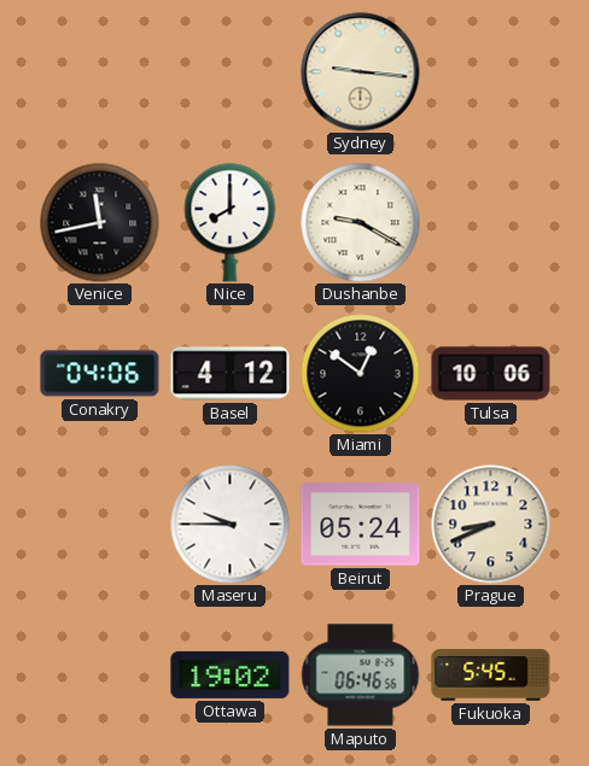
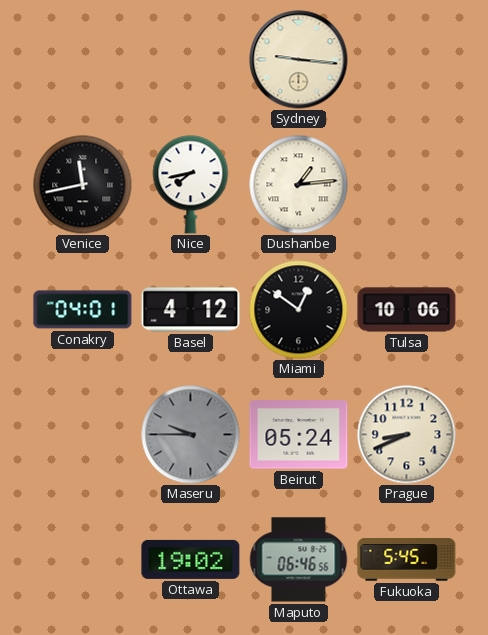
Nice: 8:00 -> 7:43 (191, 185)
Dushanbe: 9:20 -> 1:14 (299, 185)
Conakry: 04:06 -> 04:01 (83, 310)
Maseru dial: white -> grey (191, 435)
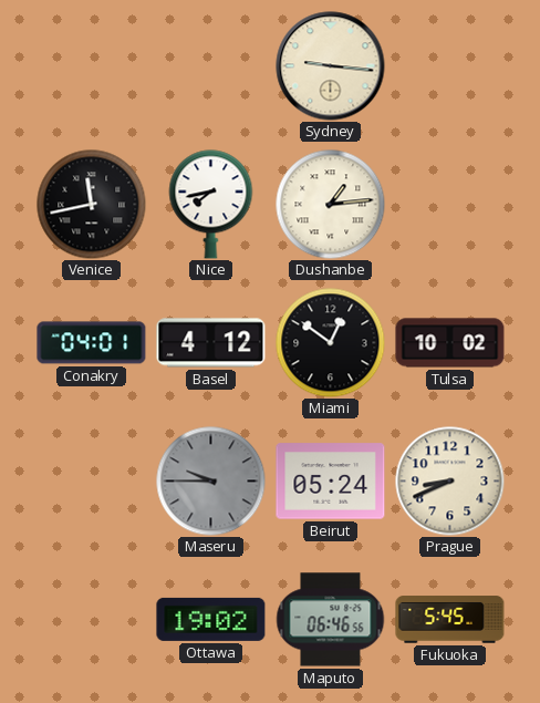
Tulsa: 10:06 -> 10:02 (450, 343)
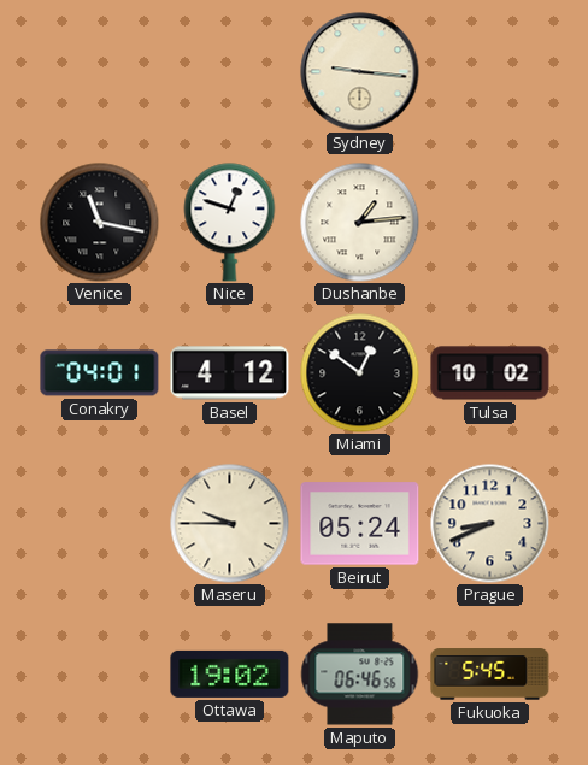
Venice: 11:43 -> 11:17 (100, 223)
Nice: 7:43 -> 12:48 (230, 223)
Maseru dial: grey -> cream (230, 524)
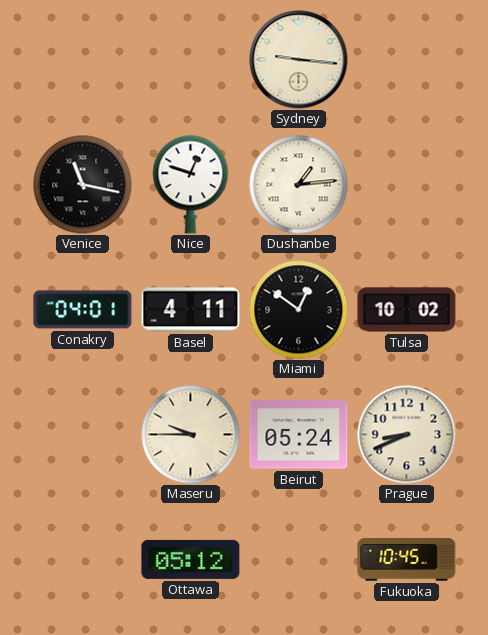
Basel: 4:12 -> 4:11 (191, 310)
Ottawa: 19:02 -> 05:12 (191, 559)
Maputo: 06:46 -> none (360, 675)
Fukuoka: 5:45 -> 10:45 (407, 560)
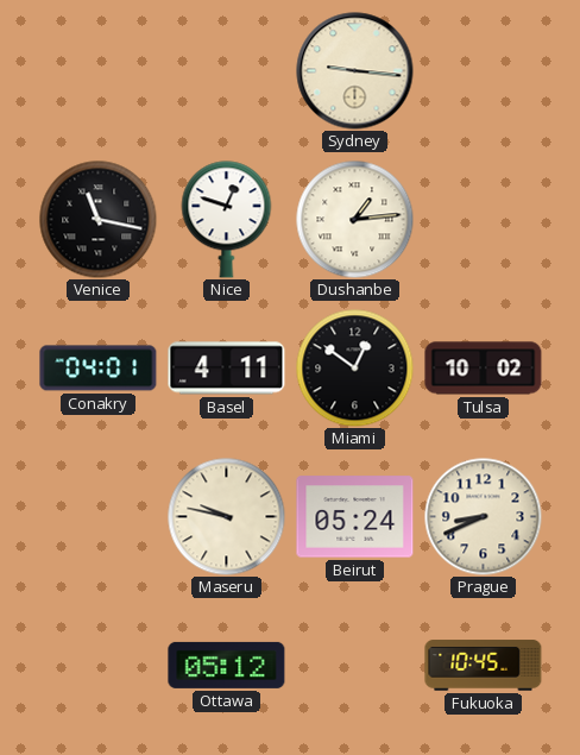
Maseru: 9:45 -> 9:47 (227, 517)
